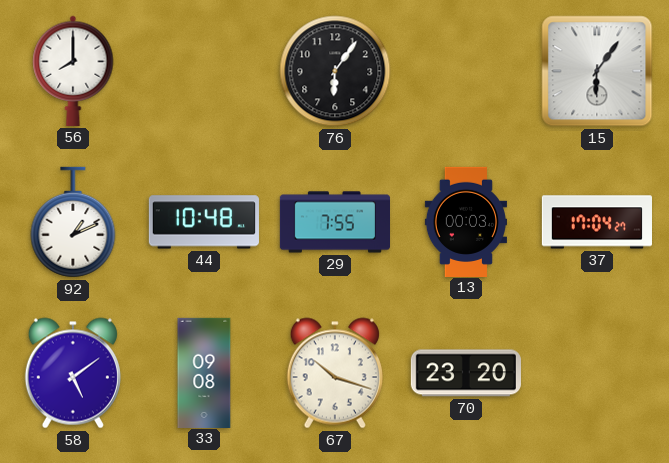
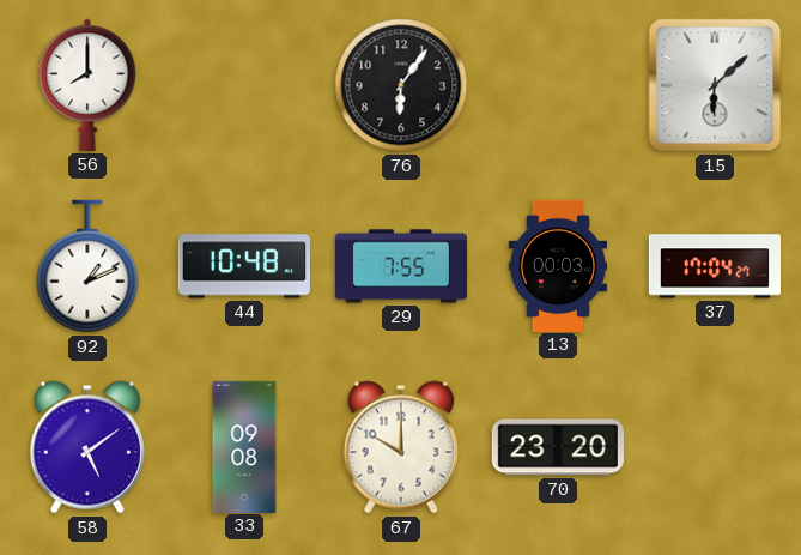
15: 6:06 -> 6:08 (715, 85)
67: 10:18 -> 10:00 (401, 447)
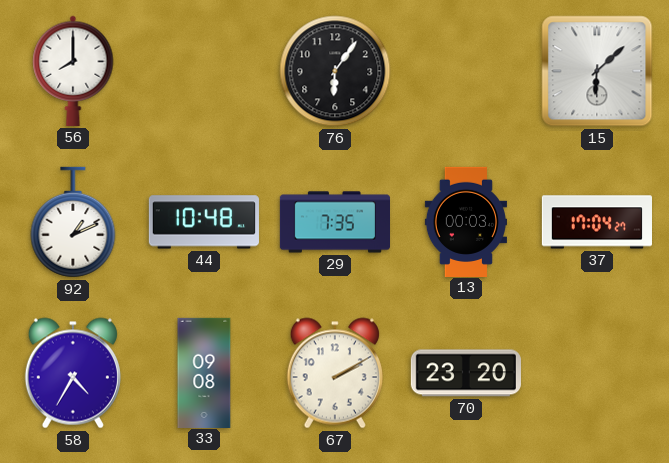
29: 7:55 -> 7:35 (334, 222)
58: 5:09 -> 4:35 (73, 373)
67: 10:00 -> 2:10 (335, 373)
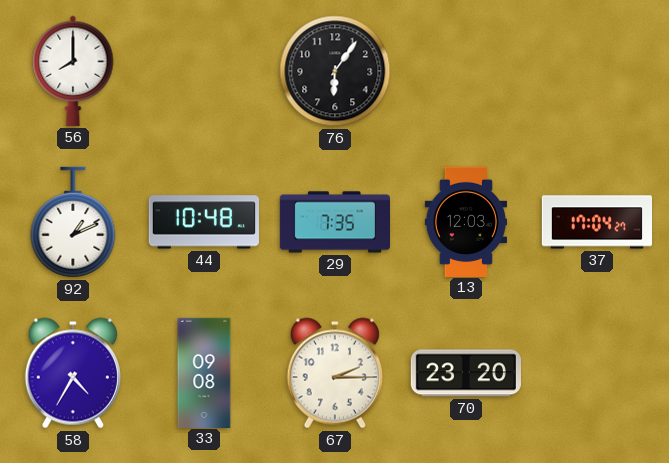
15: 6:08 -> none (597, 71)
13: 00:03 -> 12:03 (465, 221)
67: 2:10 -> 2:15 (335, 373)
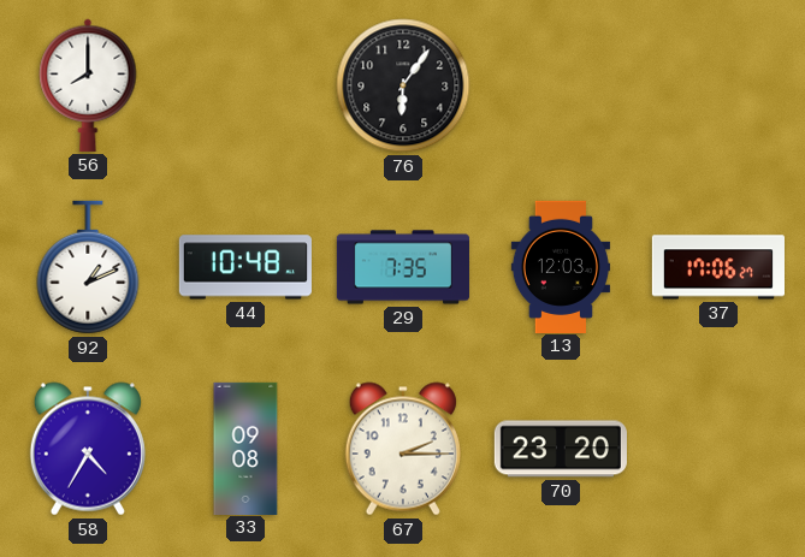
37: 17:04 -> 17:06 (717, 267)
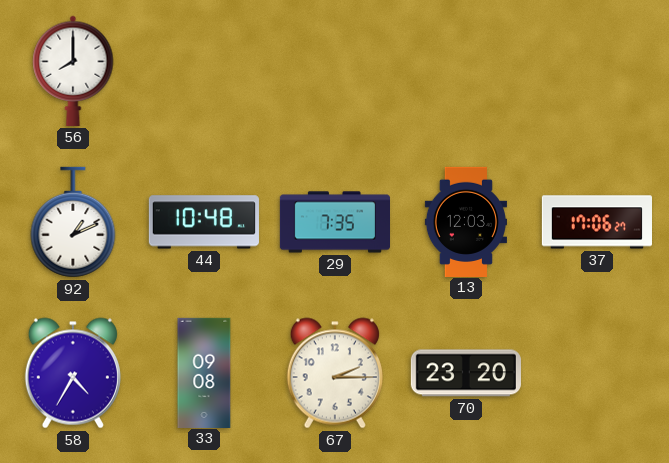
76: 6:06 -> none (403, 85)
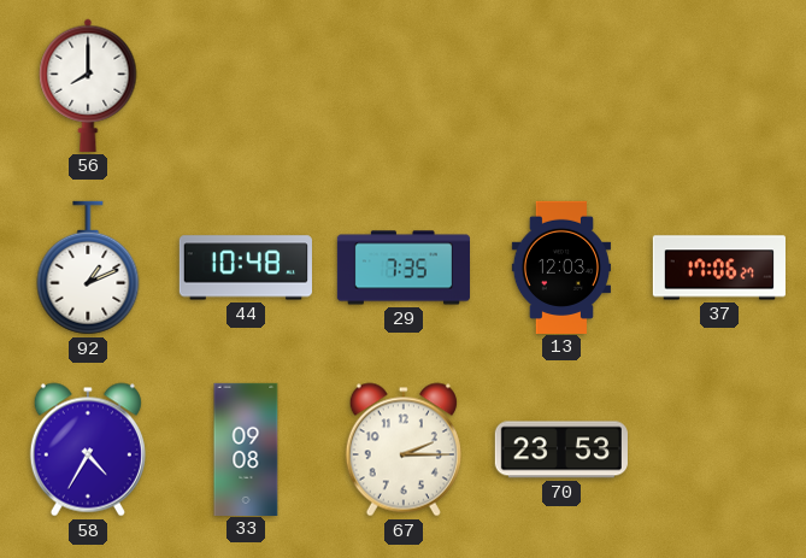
70: 23:20 -> 23:53 (561, 450)
